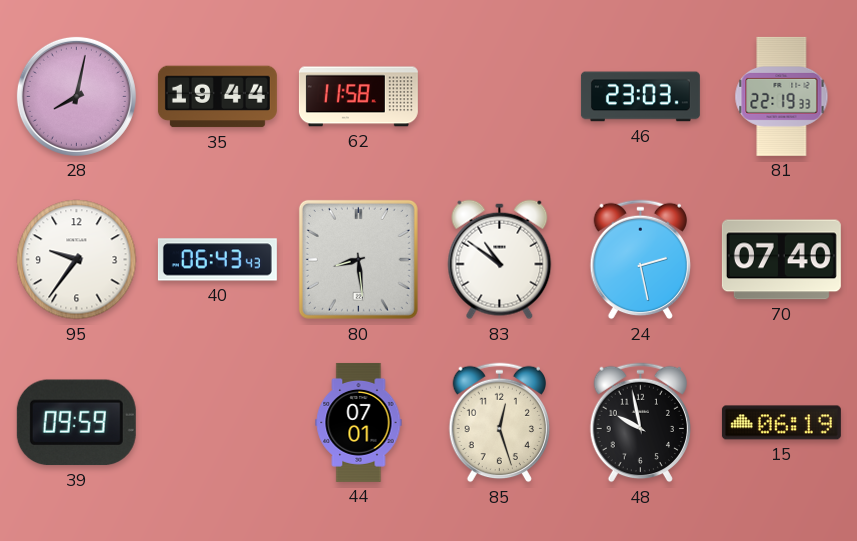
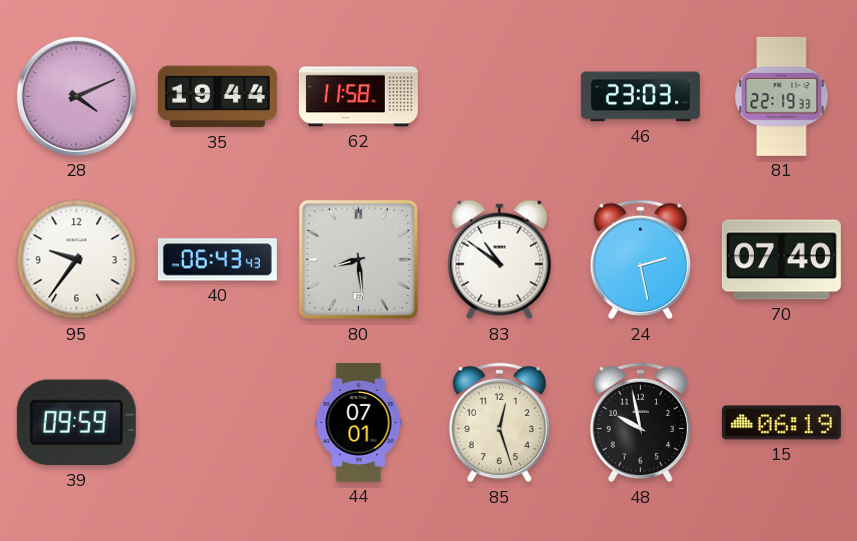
28: 8:02 -> 4:11 (76, 96)
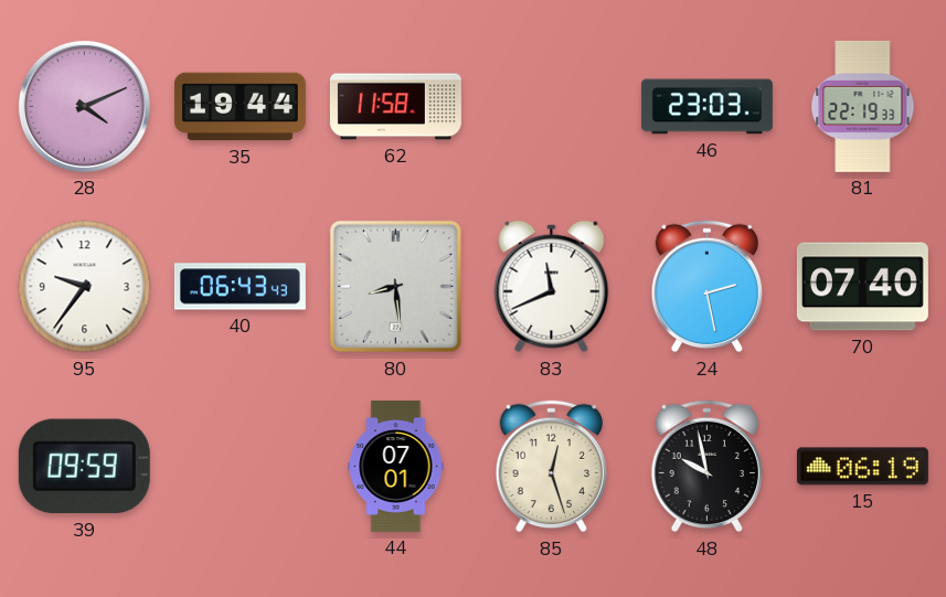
83: 10:51 -> 11:41 (552, 287)
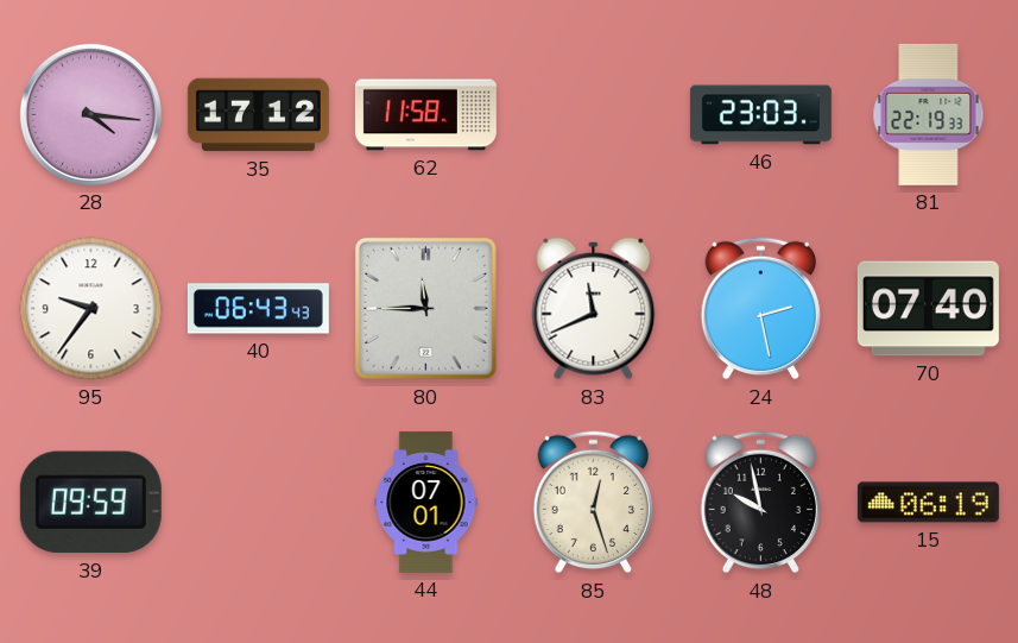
28: 4:11 -> 4:16 (90, 114)
35: 19:44 -> 17:12 (258, 115)
80: 8:29 -> 11:45 (425, 308)
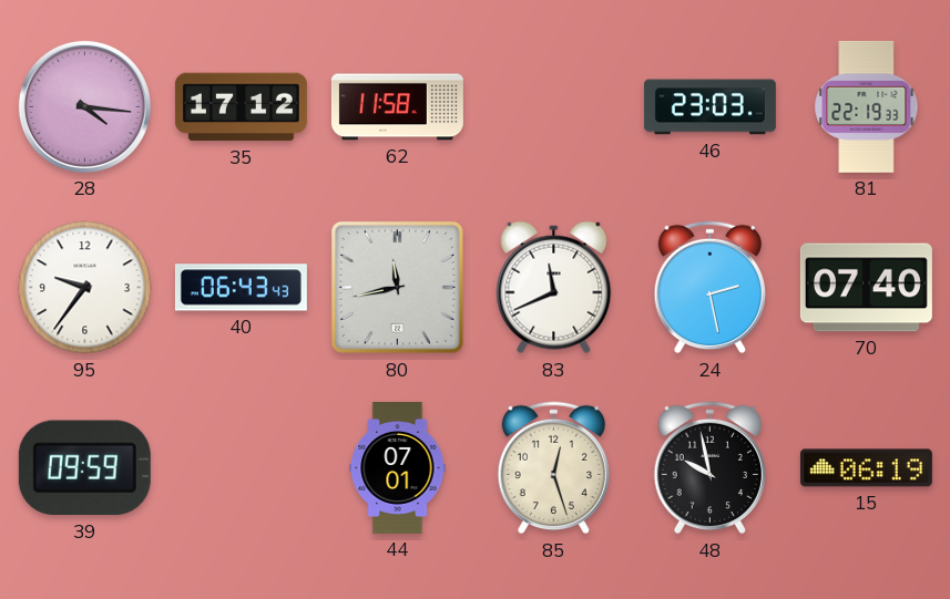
80: 11:45 -> 11:43 (397, 287)
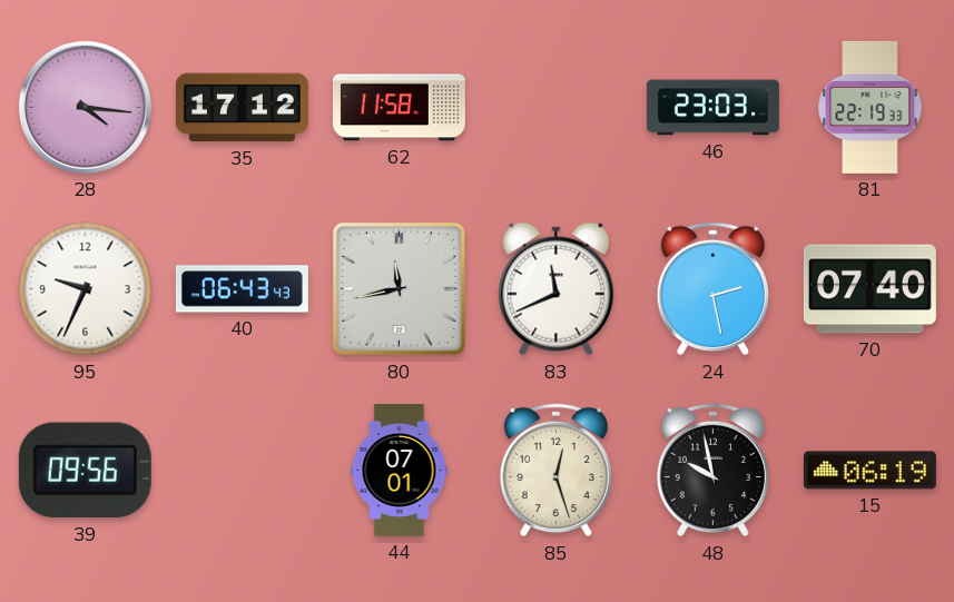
95: 9:36 -> 9:34 (86, 289)
39: 09:59 -> 09:56 (85, 471)
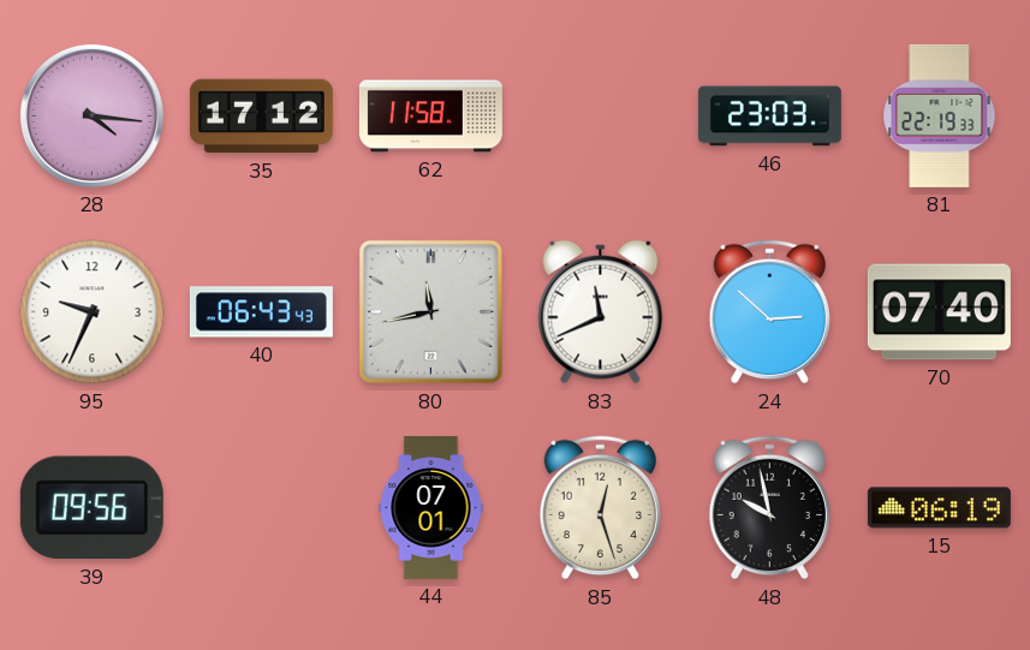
24: 2:28 -> 2:52 (769, 312)
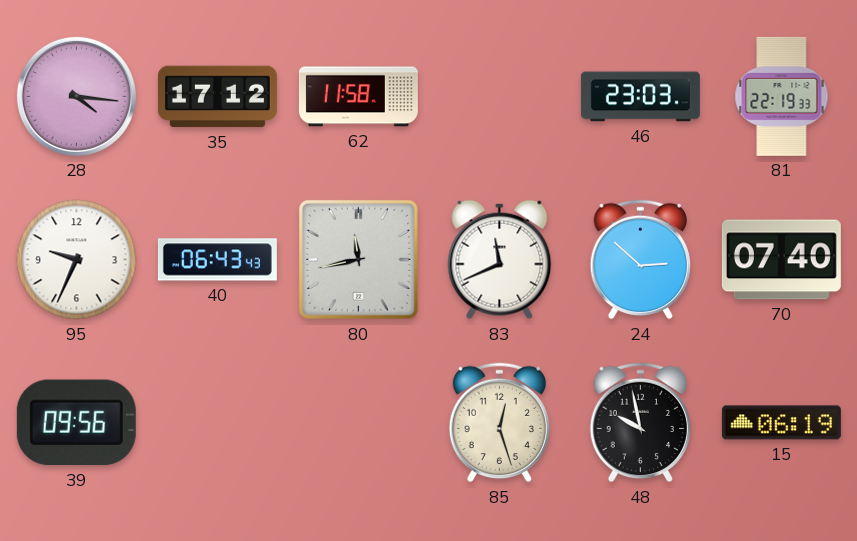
44: 07:01 -> none (431, 507)
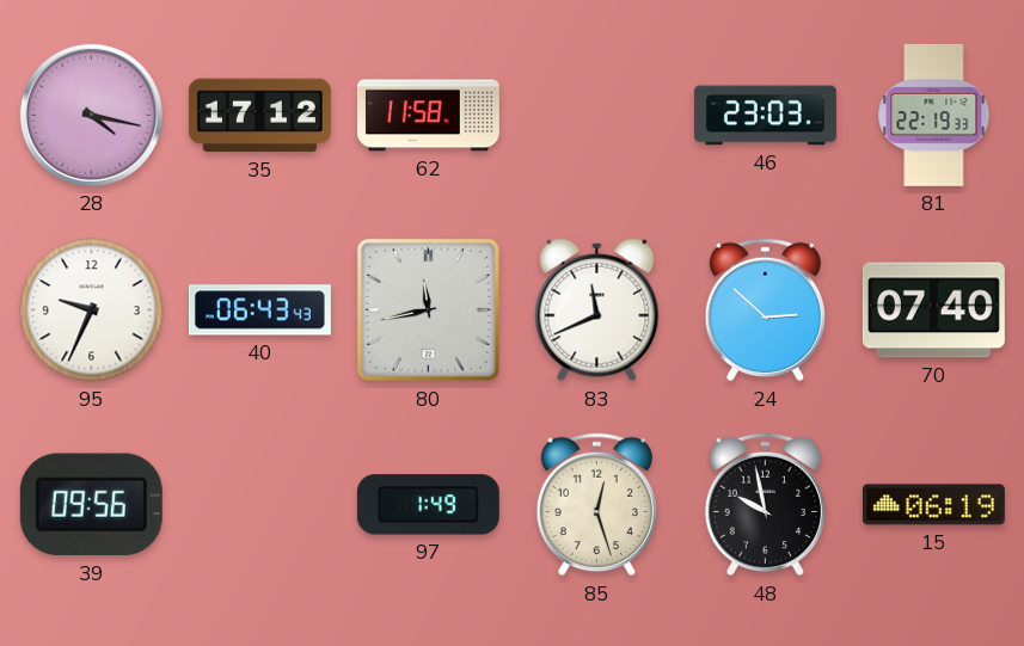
28: 4:16 -> 4:17 (91, 115)
97: none -> 1:49 (428, 505)
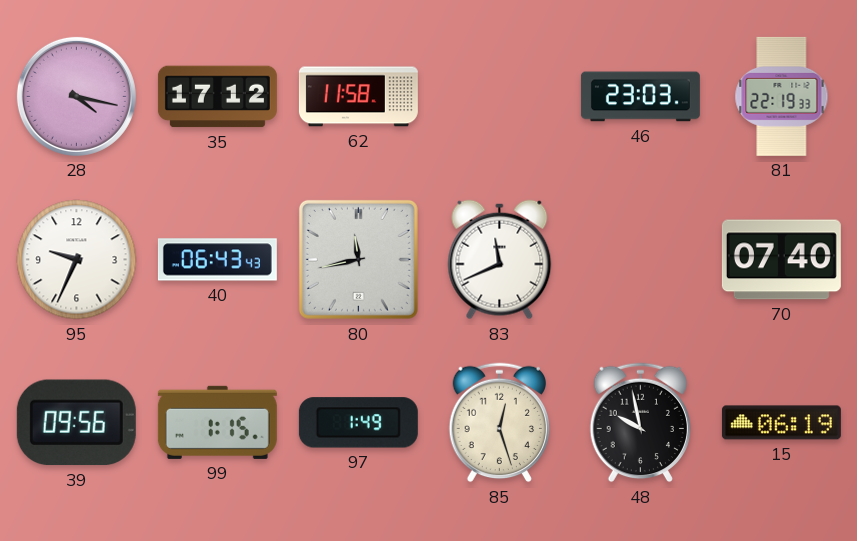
24: 2:52 -> none (765, 310)
99: none -> 1:15 (217, 422)
